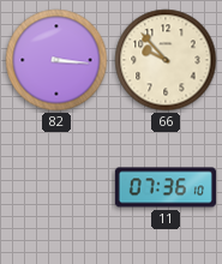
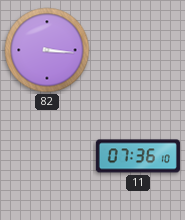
66: 9:53 -> none (166, 60)
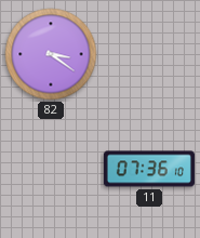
82: 3:16 -> 3:21 (51, 54)
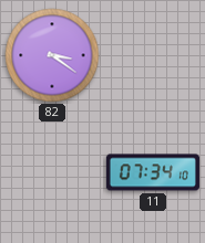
11: 07:36 -> 07:34 (153, 172)
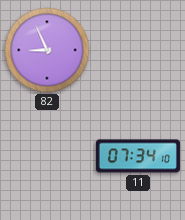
82: 3:21 -> 8:56 (47, 50)
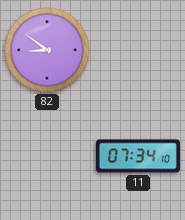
82: 8:56 -> 8:51 (47, 50)
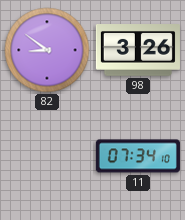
98: none -> 3:26 (138, 51)
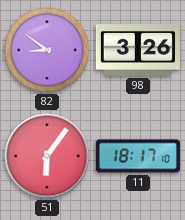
51: none -> 6:06 (47, 156)
11: 07:34 -> 18:17 (138, 156)
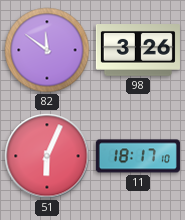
82: 8:51 -> 11:51 (47, 50)
51: 6:06 -> 6:04 (47, 156)
